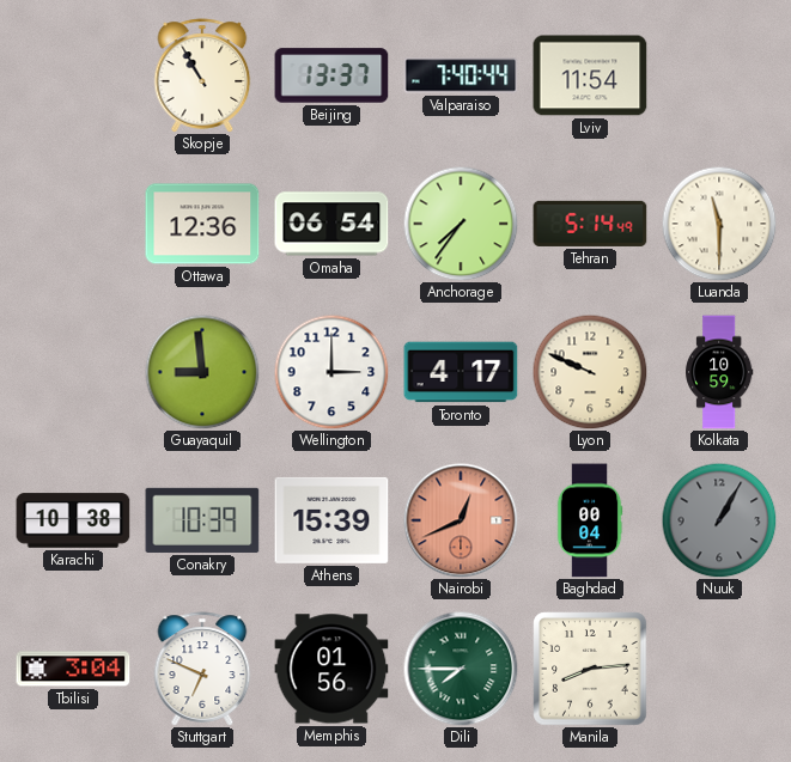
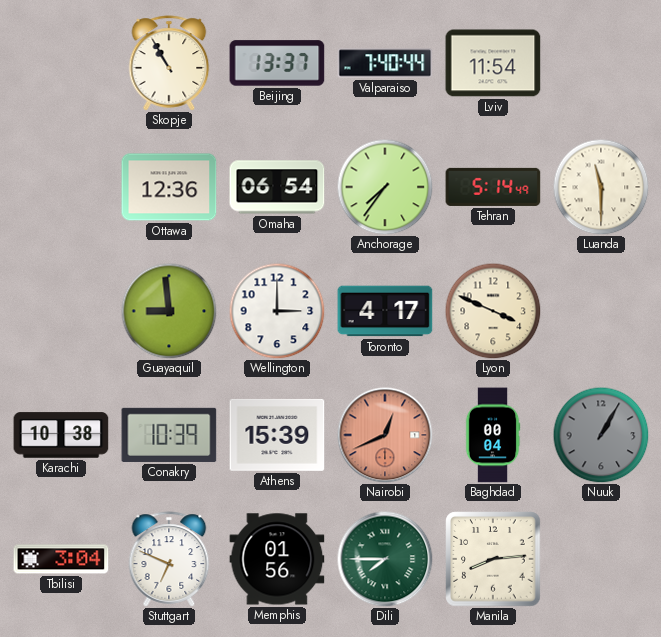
Lyon: 9:49 -> 3:49 (493, 311)
Kolkata: 10:59 -> none (719, 372)
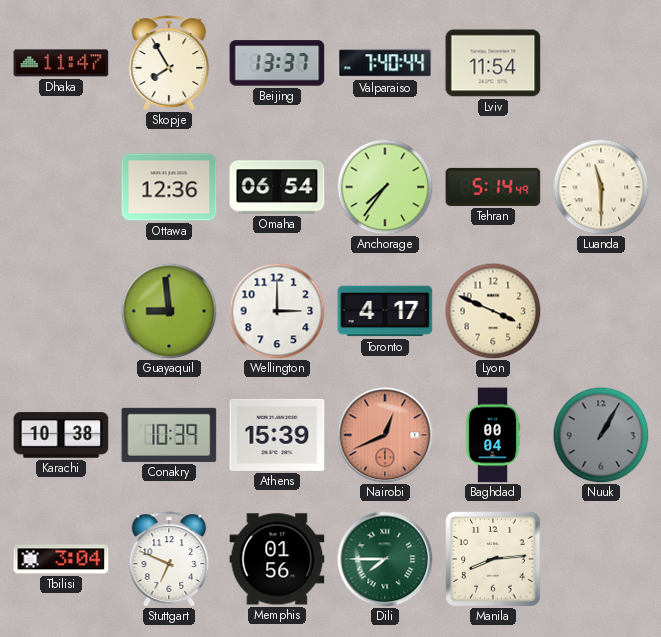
Dhaka: none -> 11:47 (61, 63)
Skopje: 10:55 -> 7:55 (169, 63)
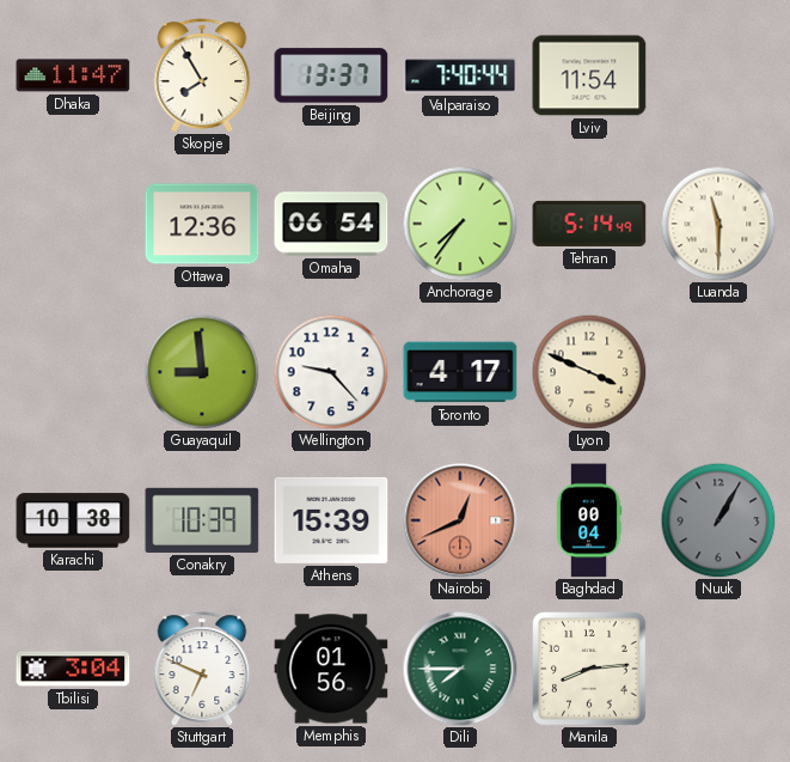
Wellington: 3:00 -> 9:23 (331, 372)
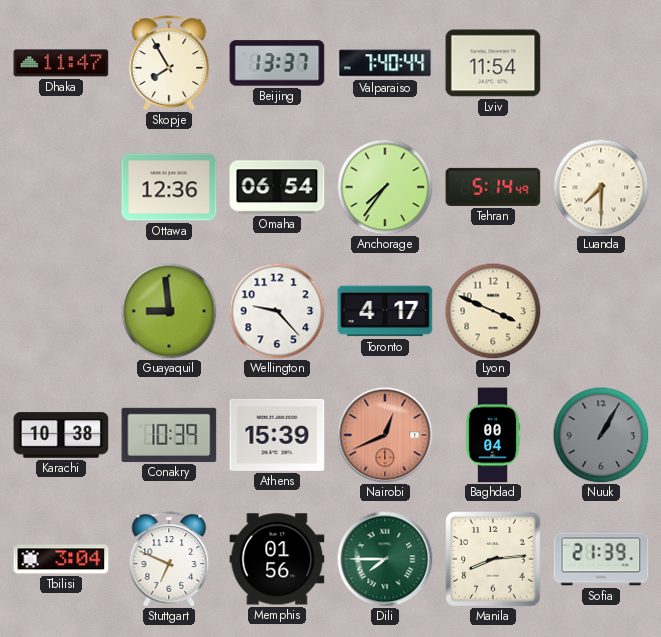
Luanda: 11:30 -> 7:30 (601, 187)
Sofia: none -> 21:39 (601, 559)
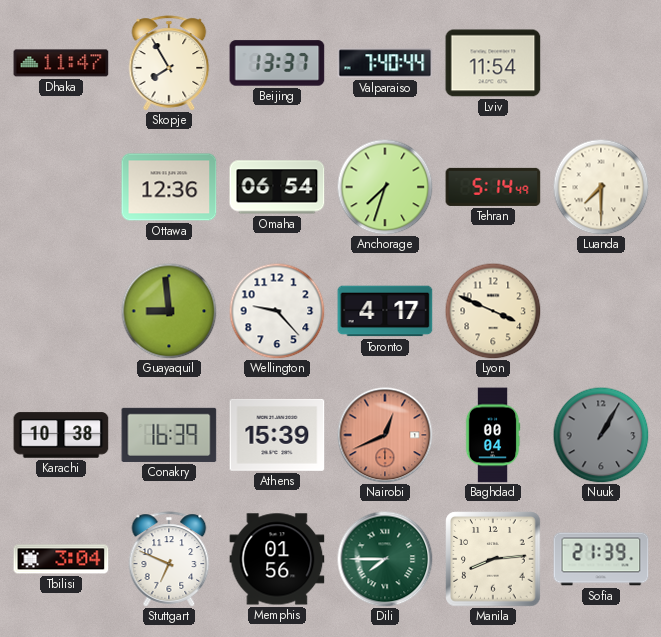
Anchorage: 7:36 -> 7:33 (385, 187)
Conakry: 10:39 -> 16:39 (169, 435)
